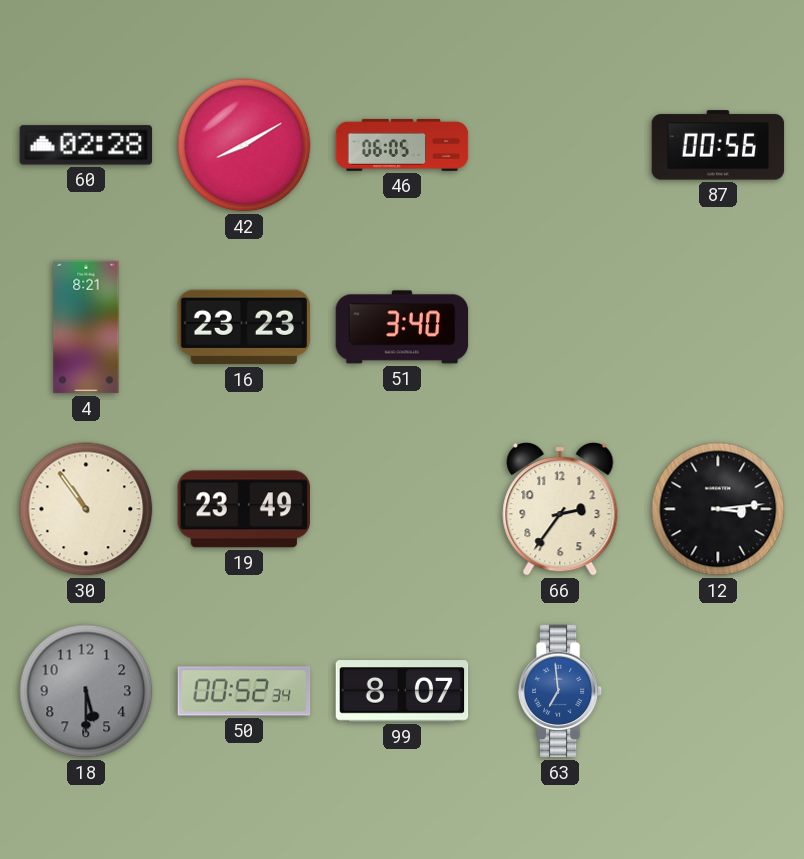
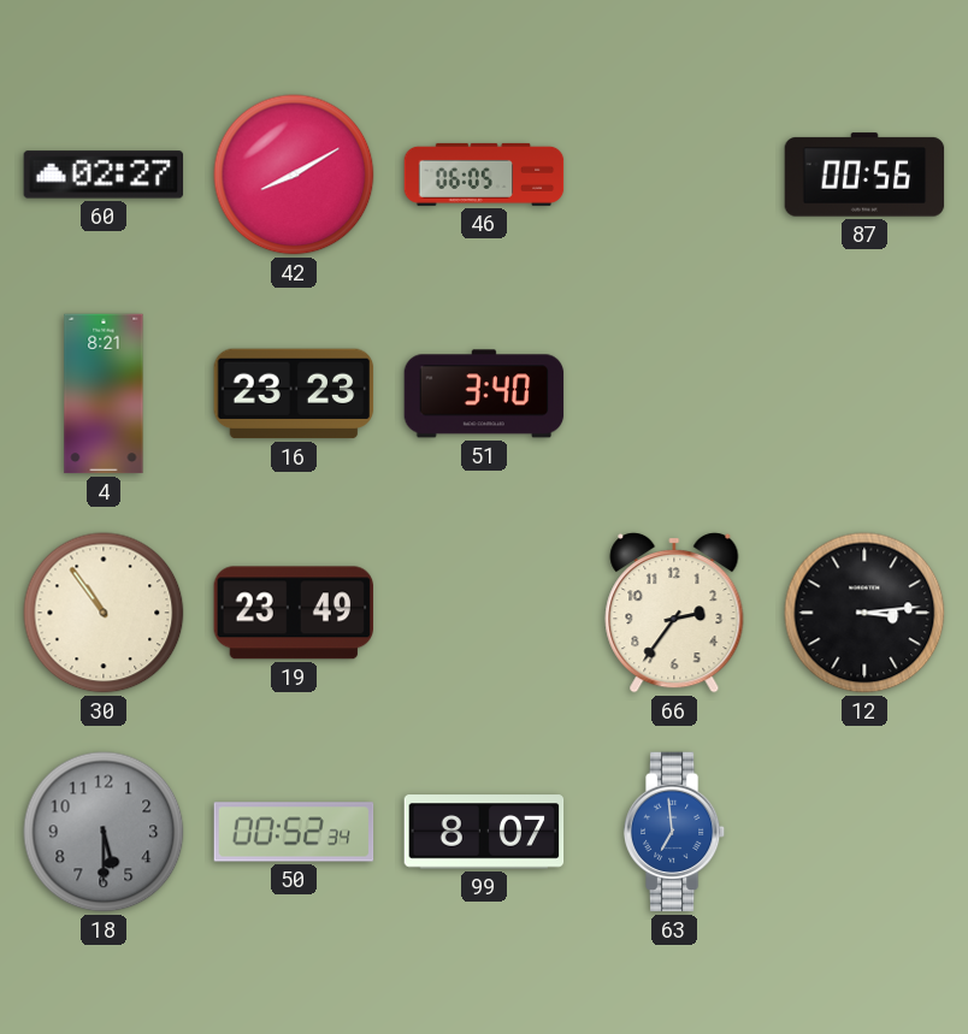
60: 02:28 -> 02:27 (104, 175)
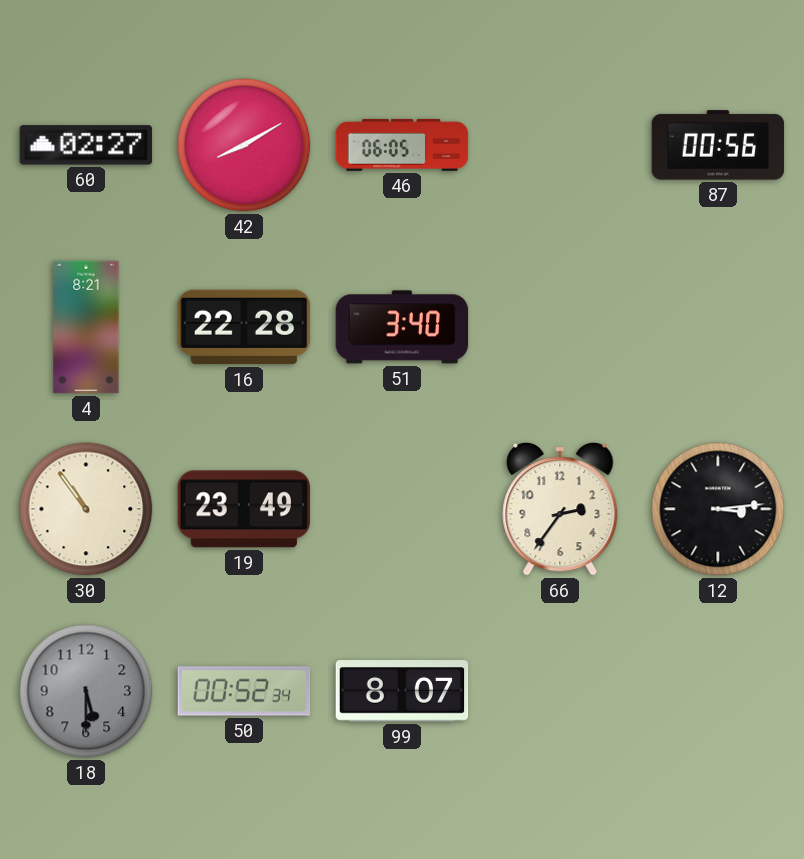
16: 23:23 -> 22:28 (244, 327)
63: 6:59 -> none (674, 832)
